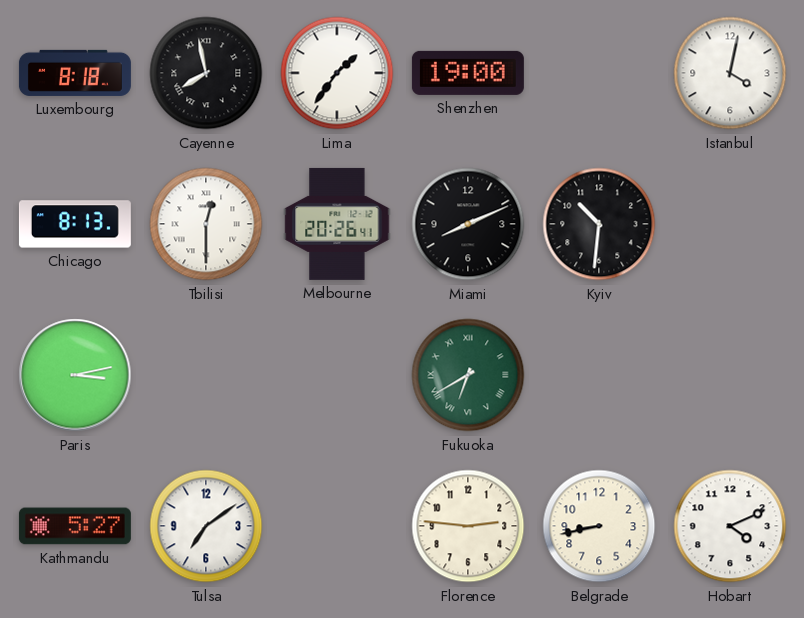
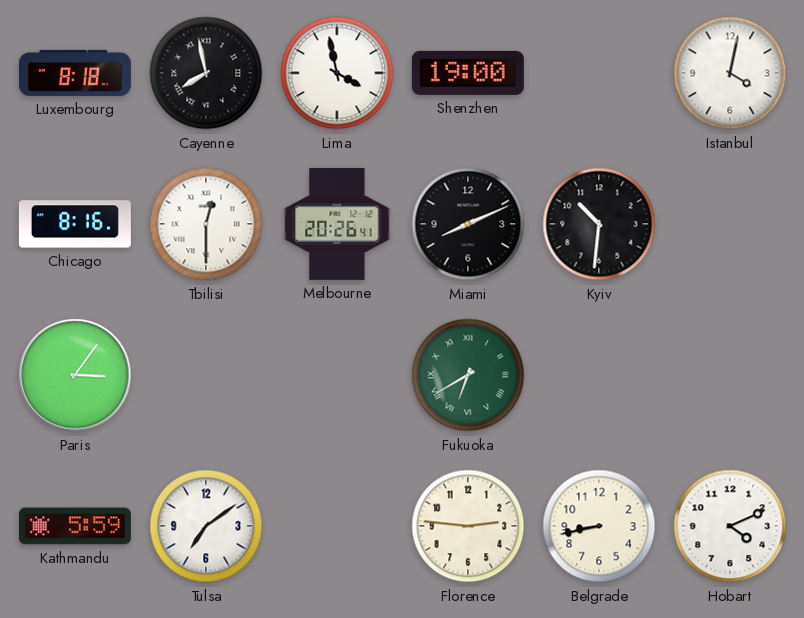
Lima: 1:36 -> 3:58 (337, 73)
Chicago: 8:13 -> 8:16 (75, 224)
Paris: 3:13 -> 3:06 (75, 375)
Kathmandu: 5:27 -> 5:59 (75, 526)
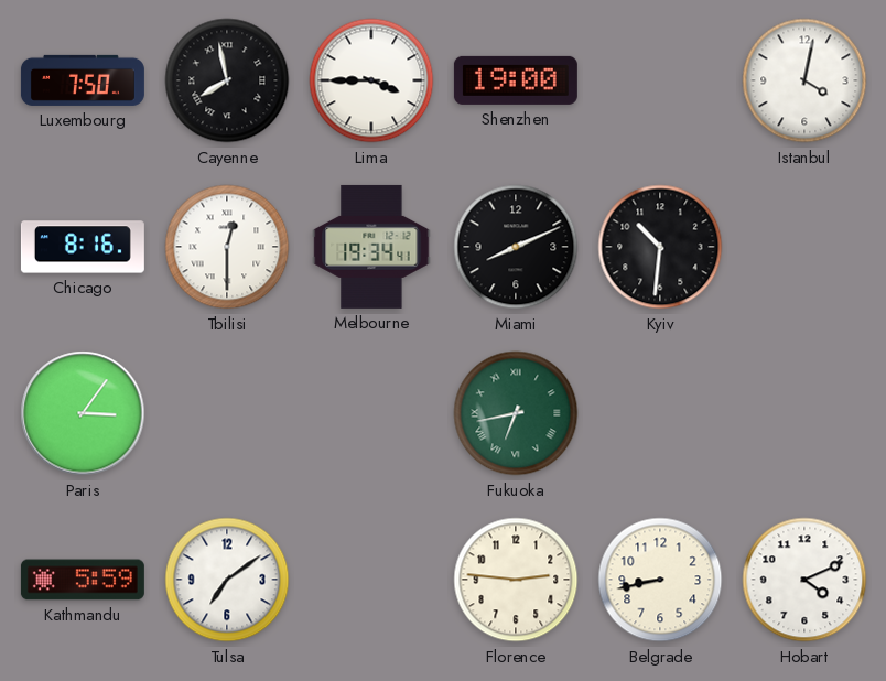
Luxembourg: 8:18 -> 7:50 (83, 80)
Lima: 3:58 -> 3:45 (371, 80)
Melbourne: 20:26 -> 19:34 (371, 247)
Fukuoka: 6:40 -> 6:43 (516, 413)
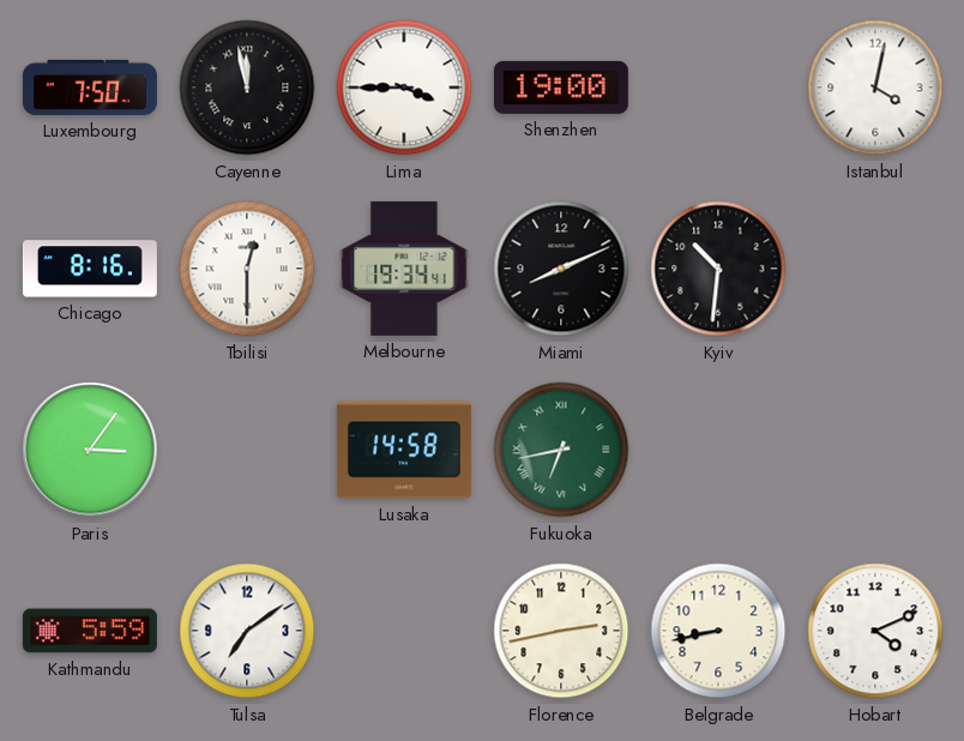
Cayenne: 7:58 -> 11:58 (247, 88)
Lusaka: none -> 14:58 (404, 450)
Florence: 2:46 -> 2:43 (561, 631)
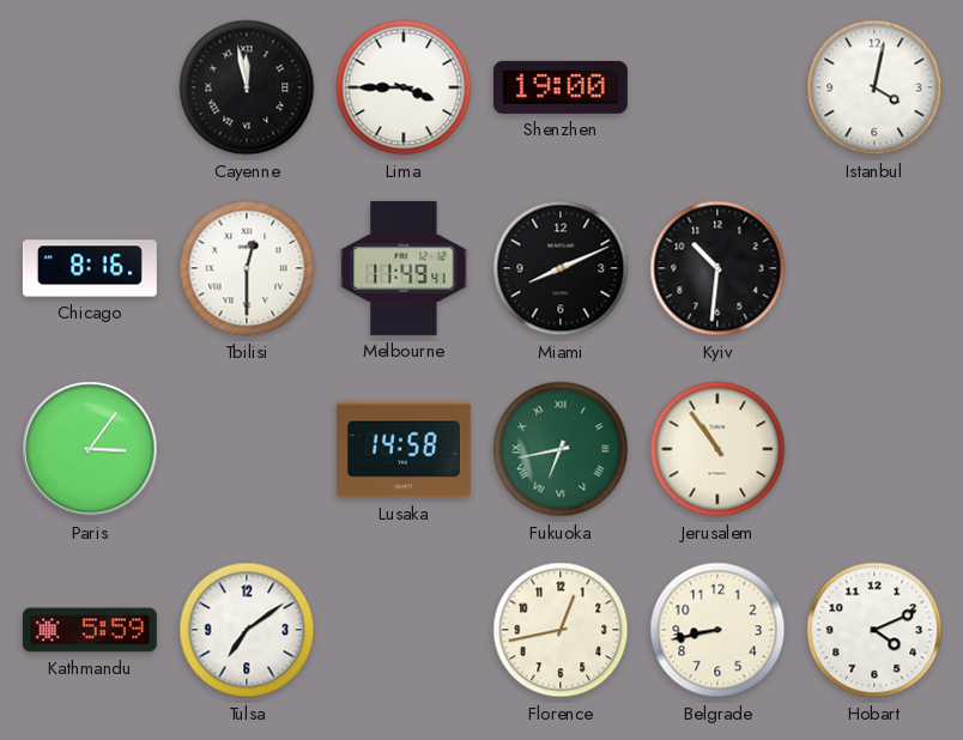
Luxembourg: 7:50 -> none (90, 88)
Melbourne: 19:34 -> 11:49 (404, 268)
Jerusalem: none -> 10:54 (717, 449)
Florence: 2:43 -> 12:43 (561, 630)
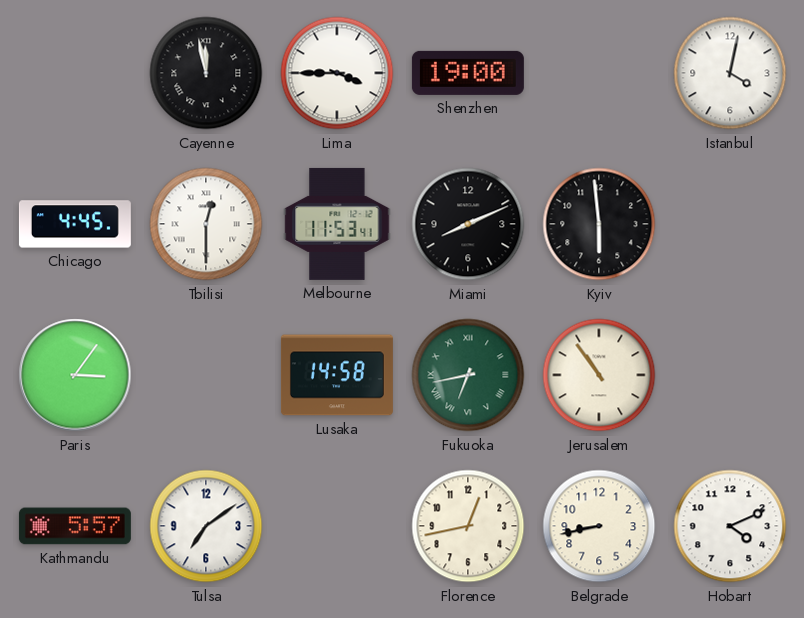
Chicago: 8:16 -> 4:45 (75, 224)
Melbourne: 11:49 -> 11:53 (337, 224)
Kyiv: 10:31 -> 5:59 (599, 224)
Kathmandu: 5:59 -> 5:57 (75, 526)
